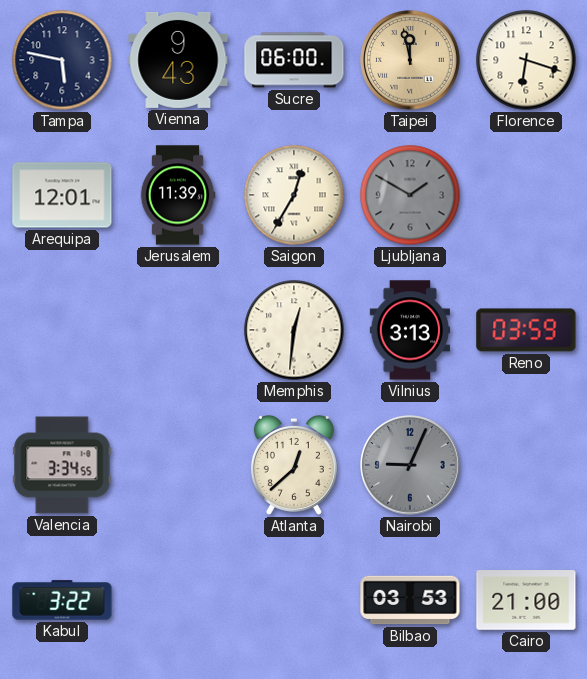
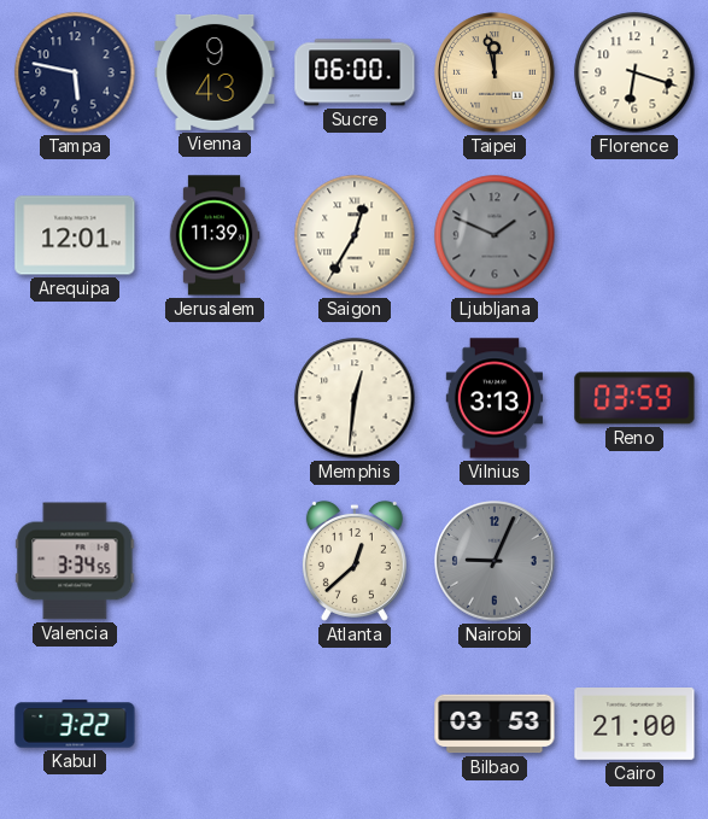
Ljubljana: 1:50 -> 1:49 (495, 235)
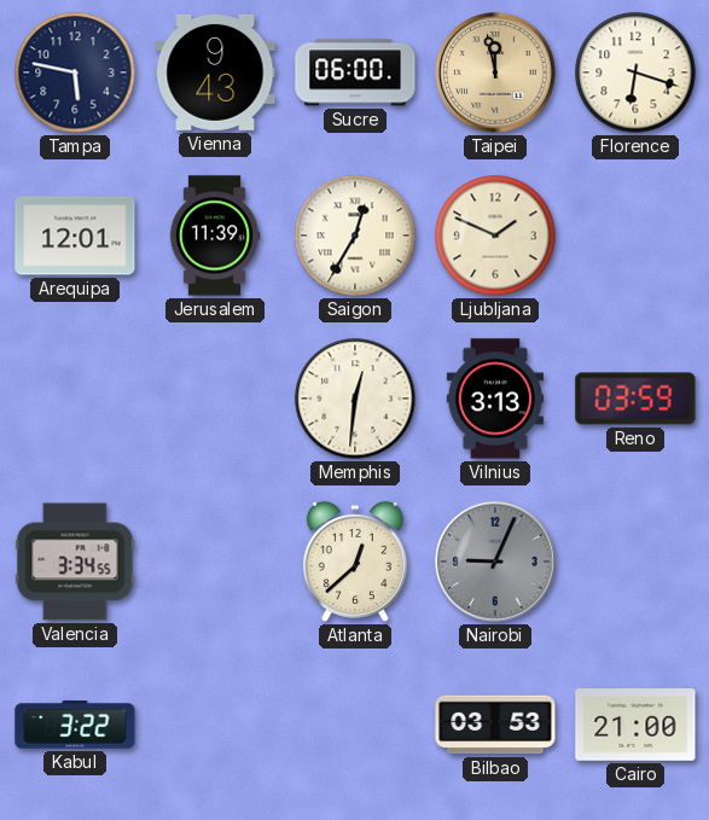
Ljubljana dial: grey -> cream (495, 235)
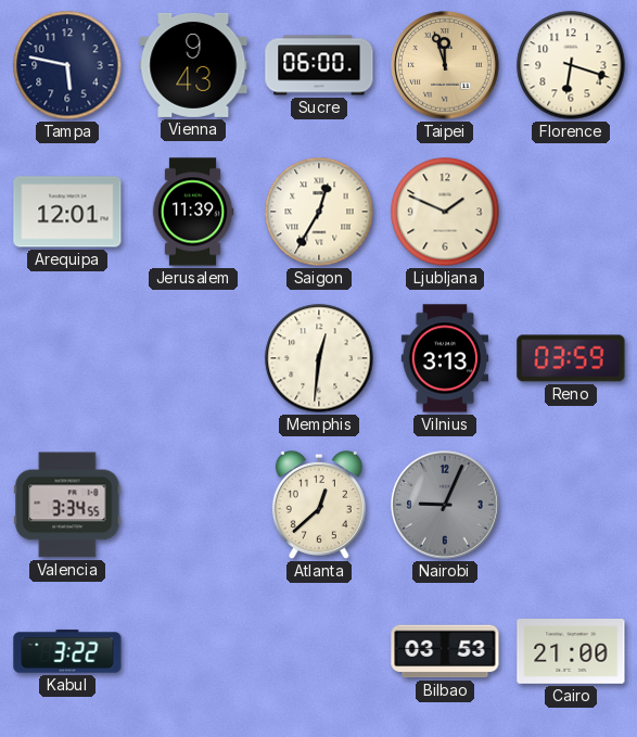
Taipei: 11:58 -> 11:57 (445, 65)
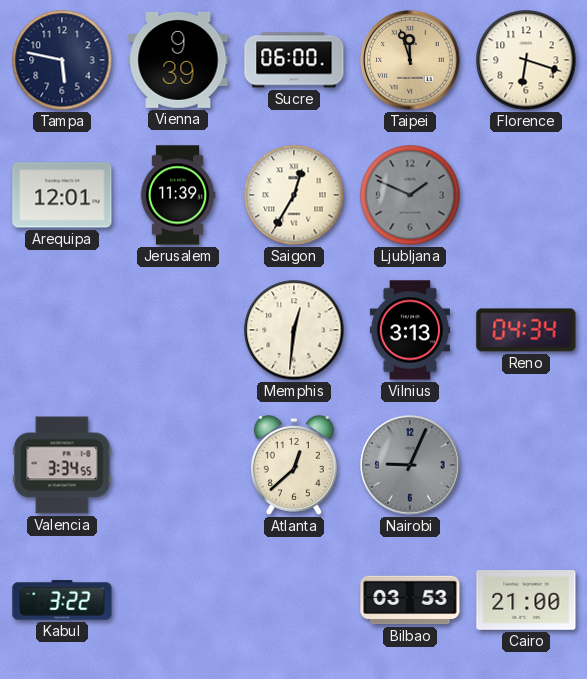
Vienna: 9:43 -> 9:39 (178, 60)
Ljubljana dial: cream -> grey (410, 195)
Reno: 03:59 -> 04:34 (526, 330)
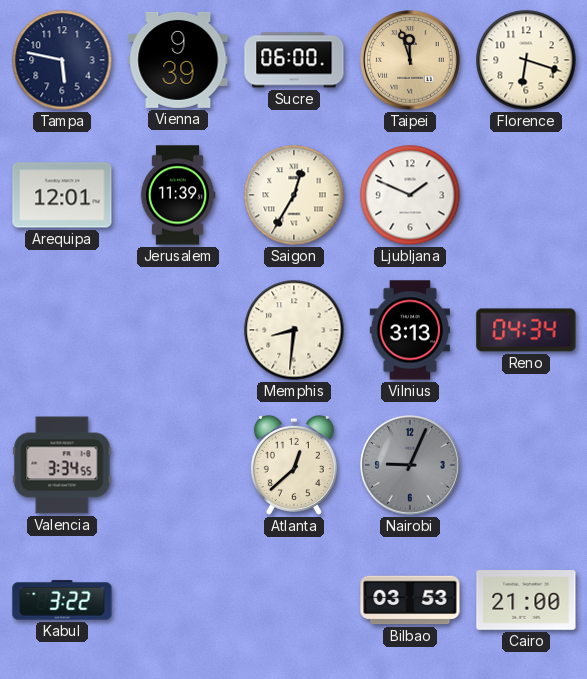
Ljubljana dial: grey -> white (410, 195)
Memphis: 12:31 -> 8:31 (294, 330)
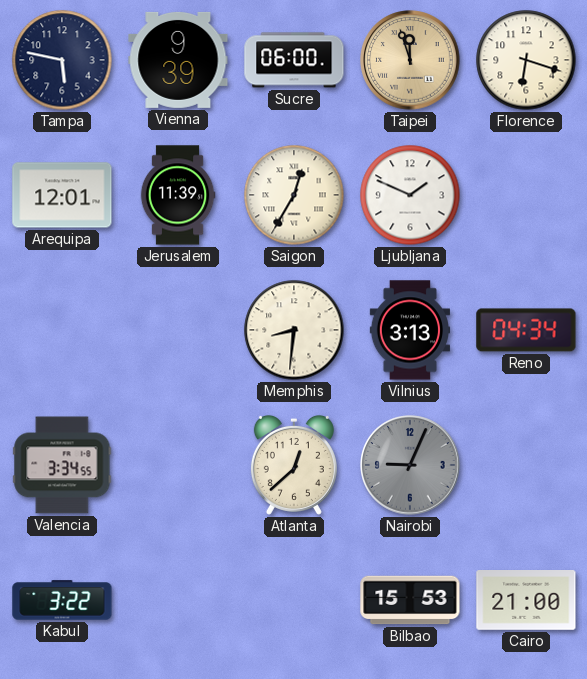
Bilbao: 03:53 -> 15:53 (410, 600)
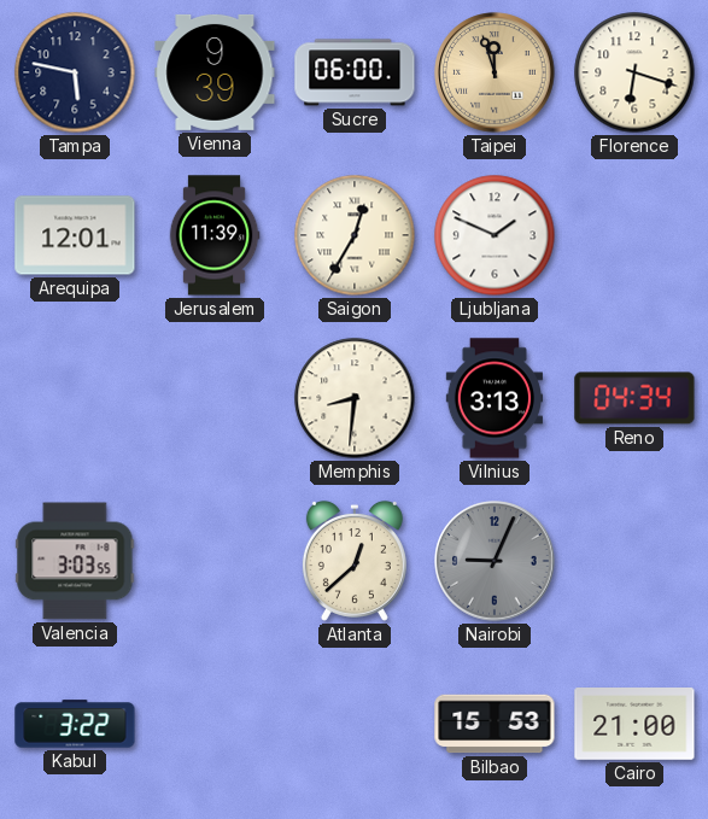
Valencia: 3:34 -> 3:03 (75, 561)
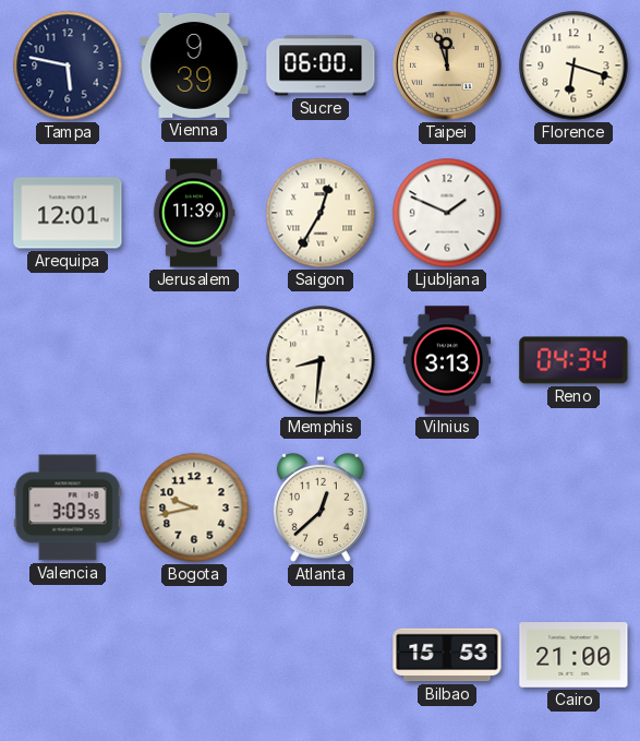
Bogota: none -> 9:43 (194, 507)
Nairobi: 9:04 -> none (495, 561)
Kabul: 3:22 -> none (75, 724)
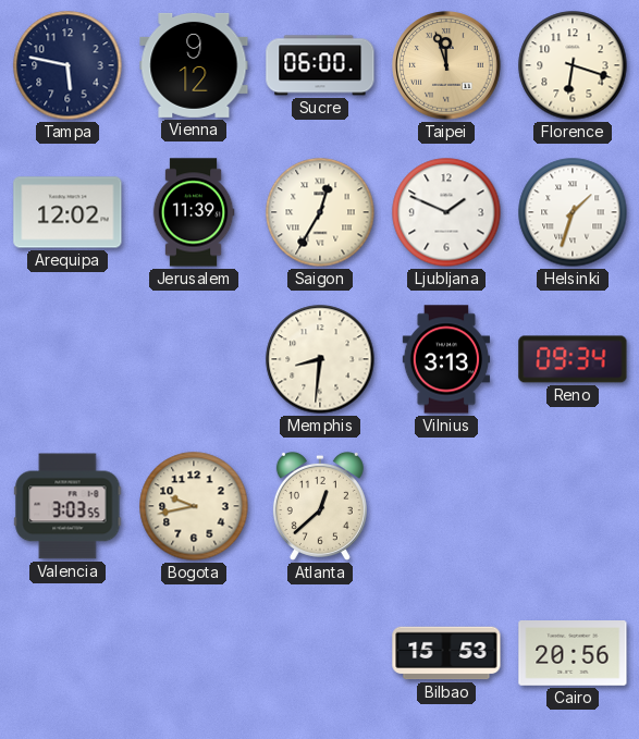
Vienna: 9:39 -> 9:12 (194, 65)
Arequipa: 12:01 -> 12:02 (67, 212)
Helsinki: none -> 1:33 (573, 212)
Reno: 04:34 -> 09:34 (573, 359)
Cairo: 21:00 -> 20:56 (573, 654)
